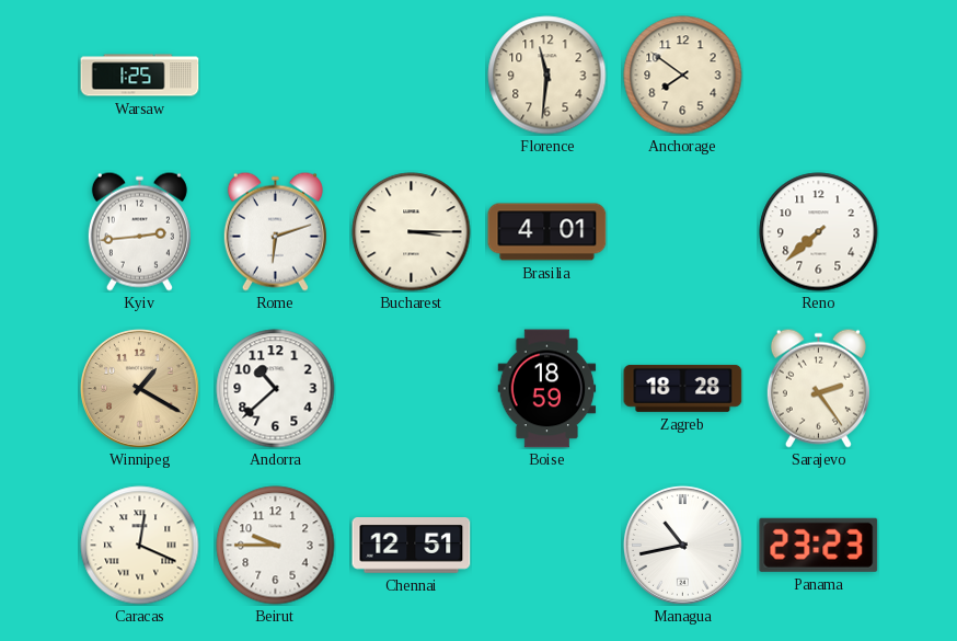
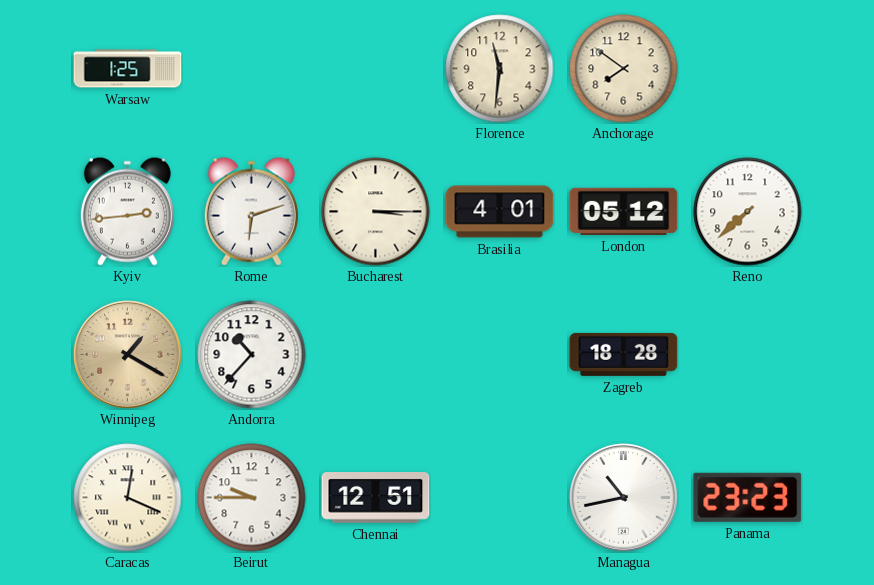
London: none -> 05:12 (624, 211)
Andorra: 10:38 -> 10:37 (252, 355)
Boise: 18:59 -> none (547, 389)
Sarajevo: 2:24 -> none (818, 388)
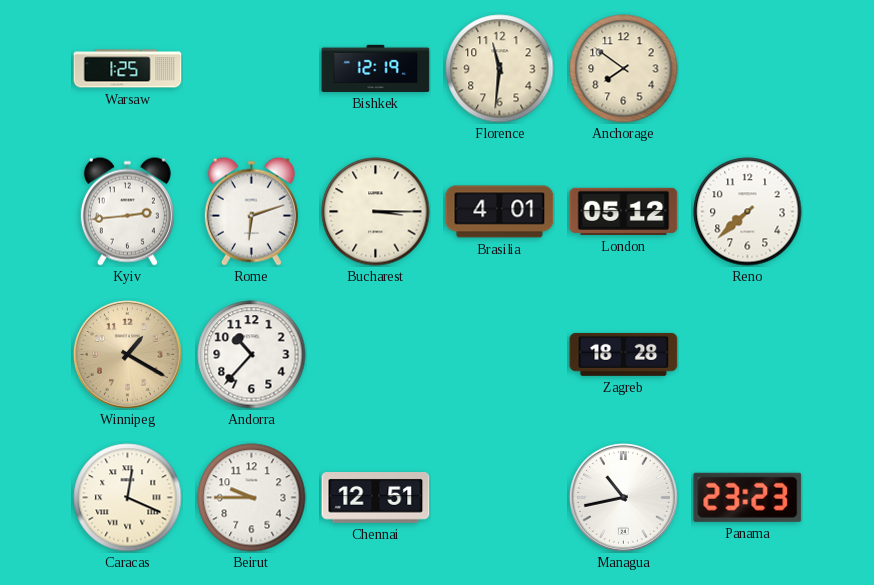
Bishkek: none -> 12:19 (376, 68)
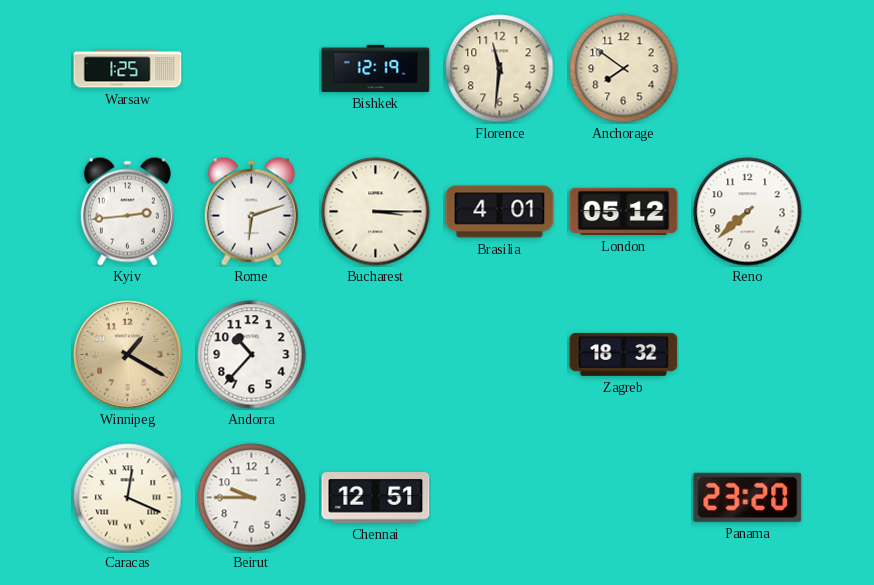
Zagreb: 18:28 -> 18:32 (624, 354)
Managua: 10:43 -> none (623, 497)
Panama: 23:23 -> 23:20 (748, 497)
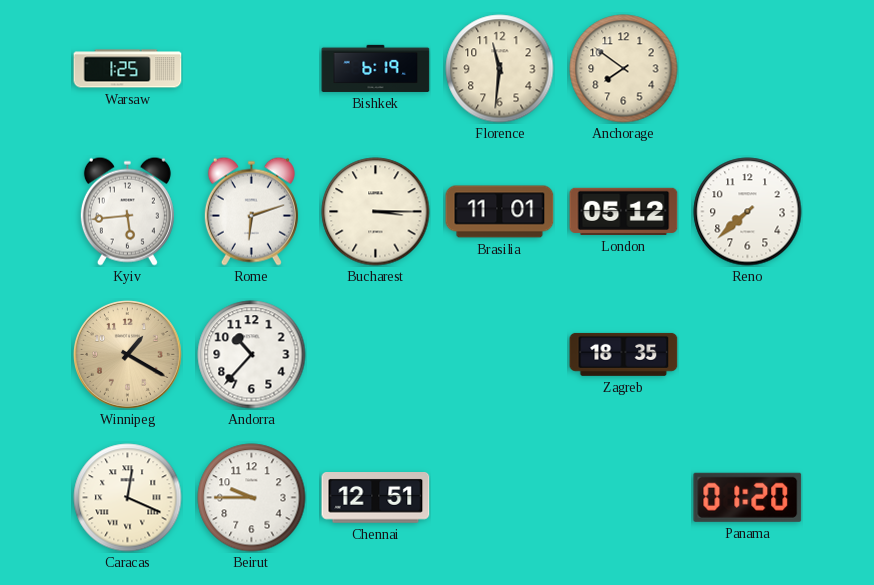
Bishkek: 12:19 -> 6:19 (376, 68)
Kyiv: 2:44 -> 5:44 (127, 211)
Brasilia: 4:01 -> 11:01 (500, 212)
Zagreb: 18:32 -> 18:35 (624, 354)
Panama: 23:20 -> 01:20 (748, 497)
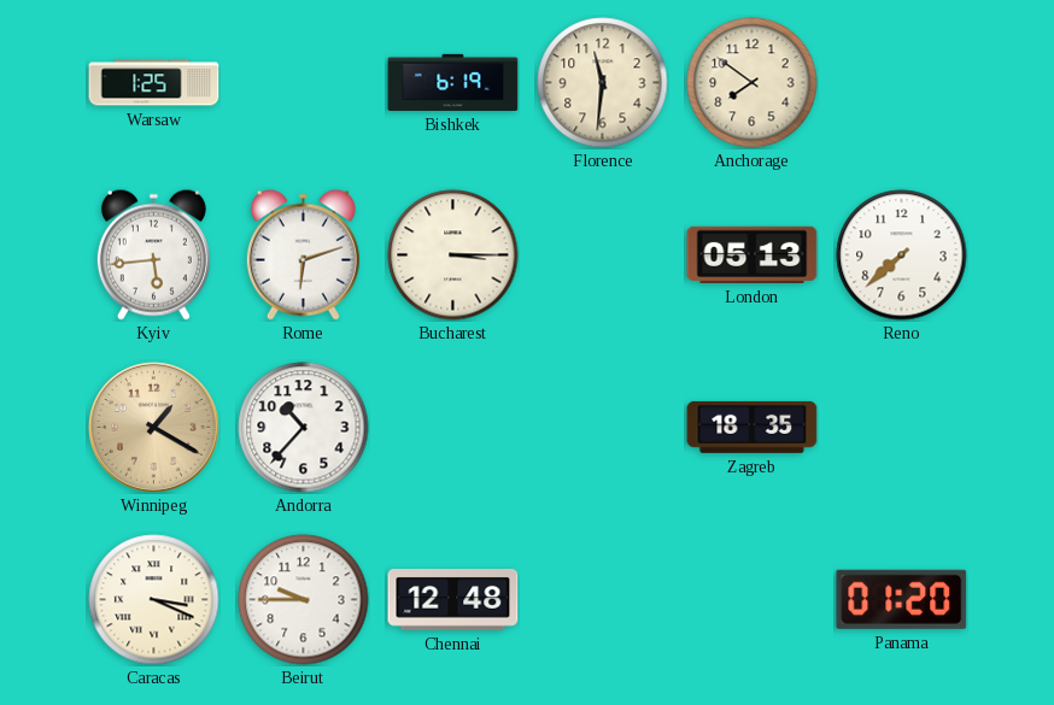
Brasilia: 11:01 -> none (500, 212)
London: 05:12 -> 05:13 (753, 254)
Caracas: 12:19 -> 3:19 (154, 600)
Chennai: 12:51 -> 12:48 (453, 600)
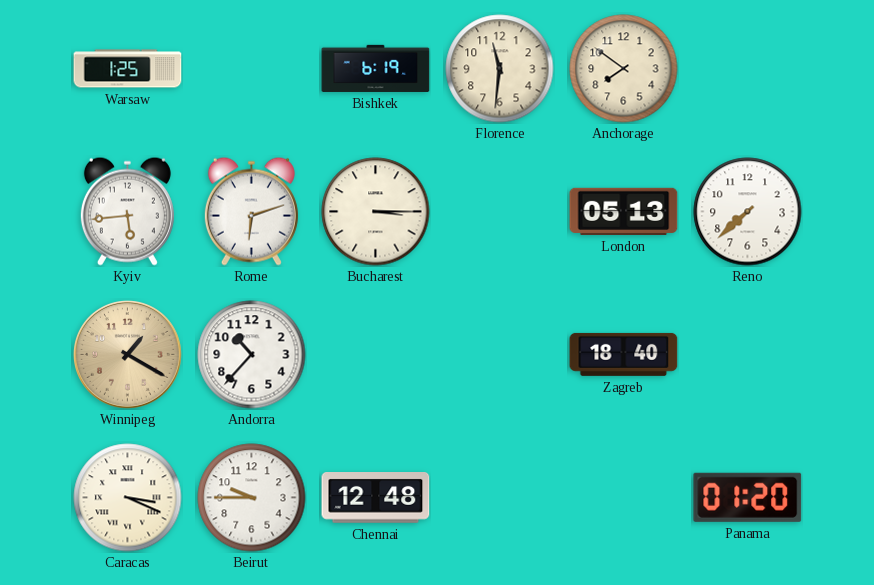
Zagreb: 18:35 -> 18:40 (624, 354)
